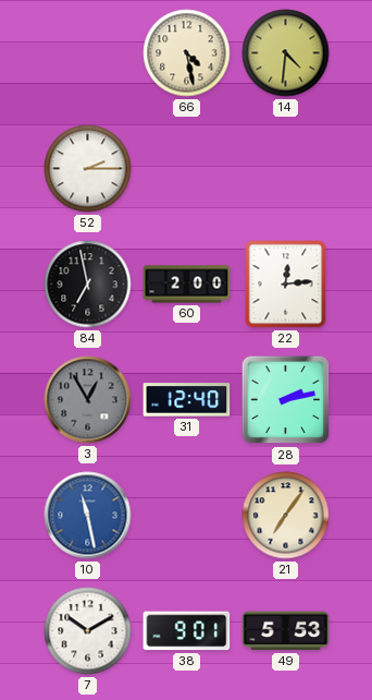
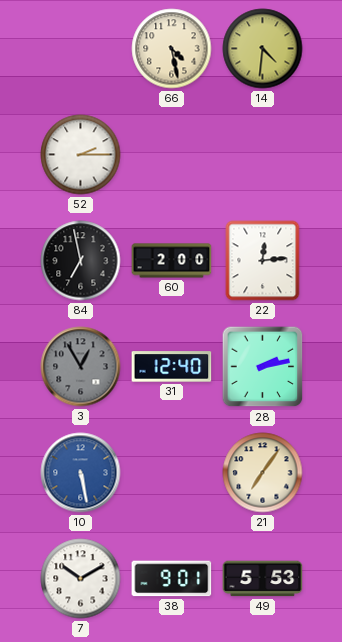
10: 11:28 -> 5:28 (81, 473)
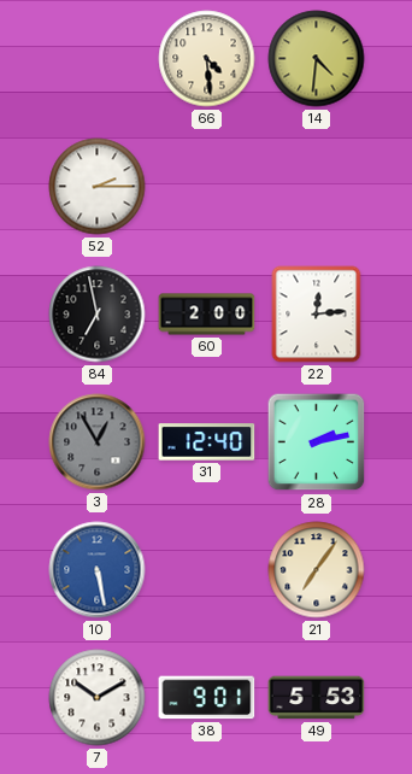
66: 4:28 -> 4:29 (207, 59)
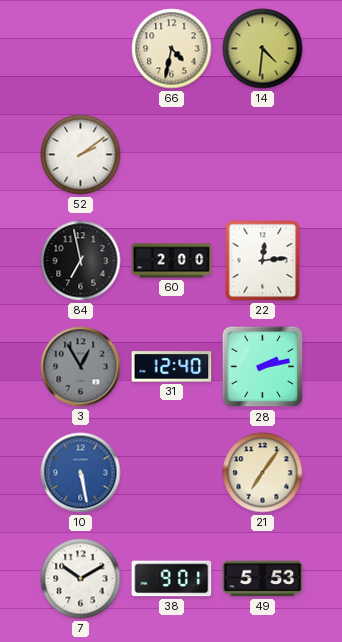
66: 4:29 -> 4:32 (172, 49)
52: 2:15 -> 2:09 (81, 155)
